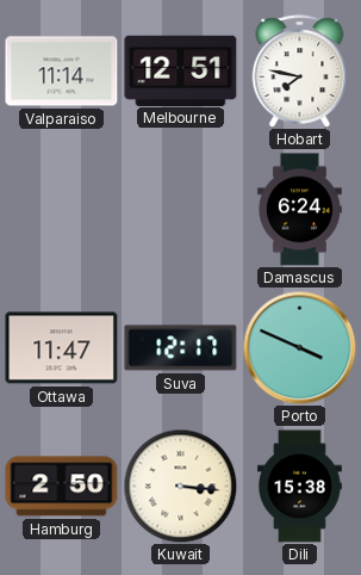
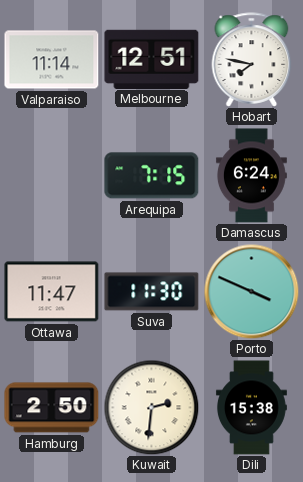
Arequipa: none -> 7:15 (152, 176)
Suva: 12:17 -> 11:30 (152, 292)
Kuwait: 3:16 -> 2:31 (151, 407)
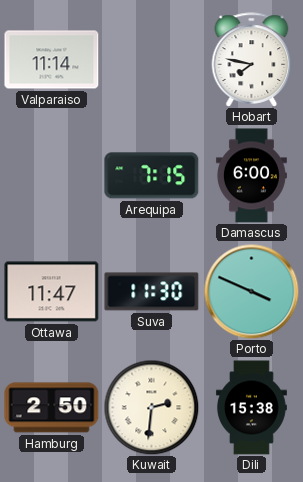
Melbourne: 12:51 -> none (152, 59)
Damascus: 6:24 -> 6:00 (251, 176)
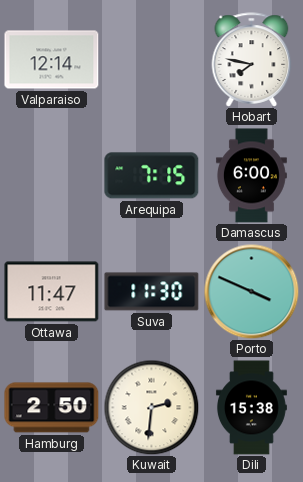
Valparaiso: 11:14 -> 12:14 (52, 60)
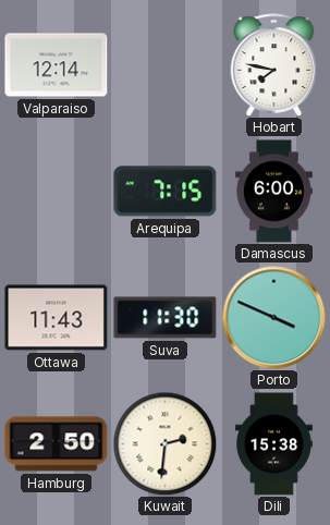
Ottawa: 11:47 -> 11:43 (57, 318)
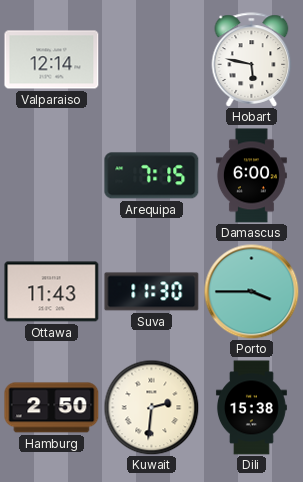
Hobart: 7:47 -> 5:47 (252, 60)
Porto: 3:49 -> 3:45 (251, 291)
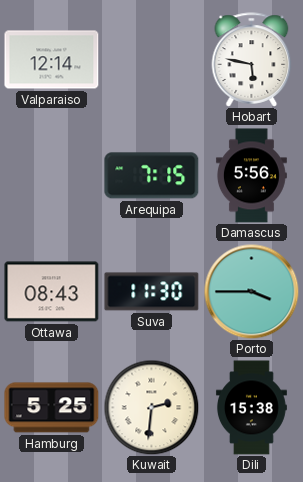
Damascus: 6:00 -> 5:56 (251, 176)
Ottawa: 11:43 -> 08:43 (52, 292)
Hamburg: 2:50 -> 5:25 (52, 408)
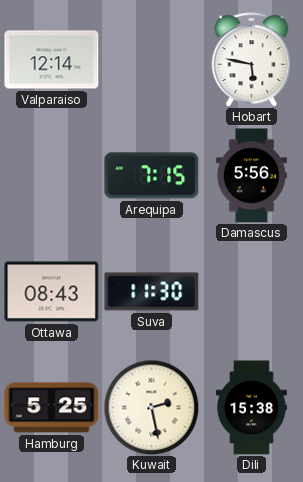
Porto: 3:45 -> none (251, 291)
Kuwait: 2:31 -> 2:28 (151, 407)
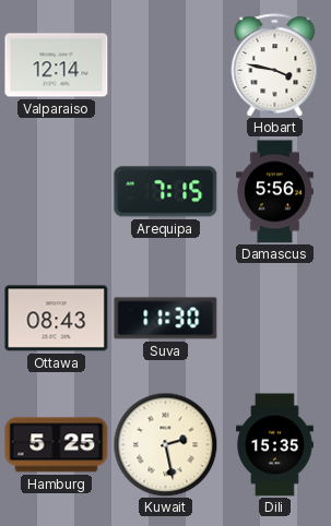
Hobart: 5:47 -> 3:47 (275, 65)
Dili: 15:38 -> 15:35 (274, 445)
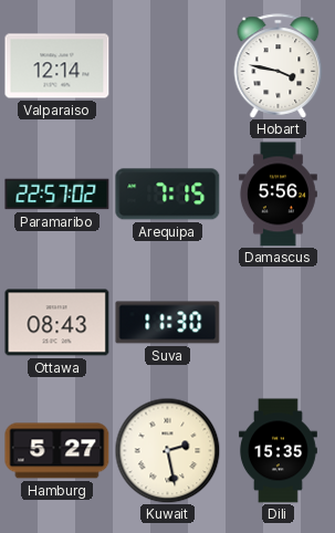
Paramaribo: none -> 22:57 (57, 195)
Hamburg: 5:25 -> 5:27 (57, 451)
